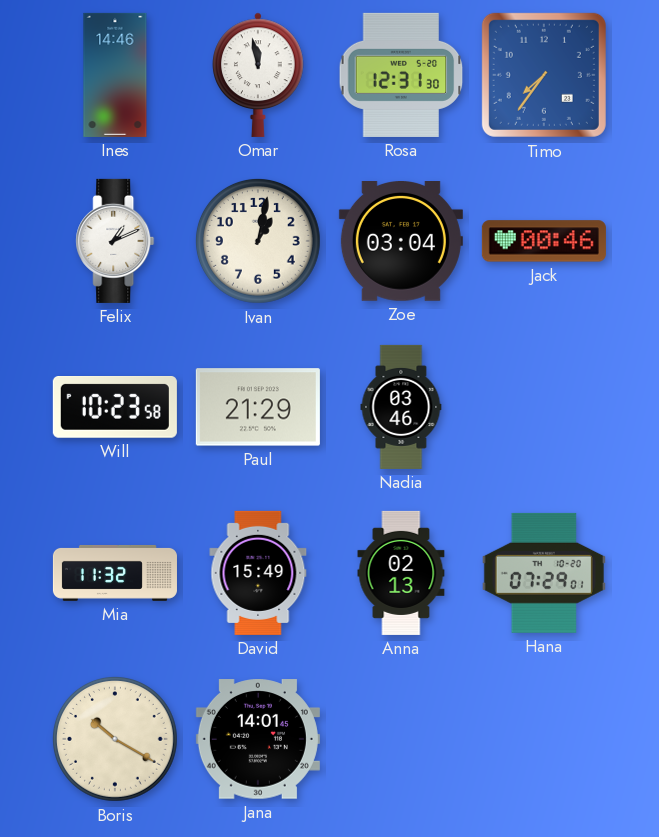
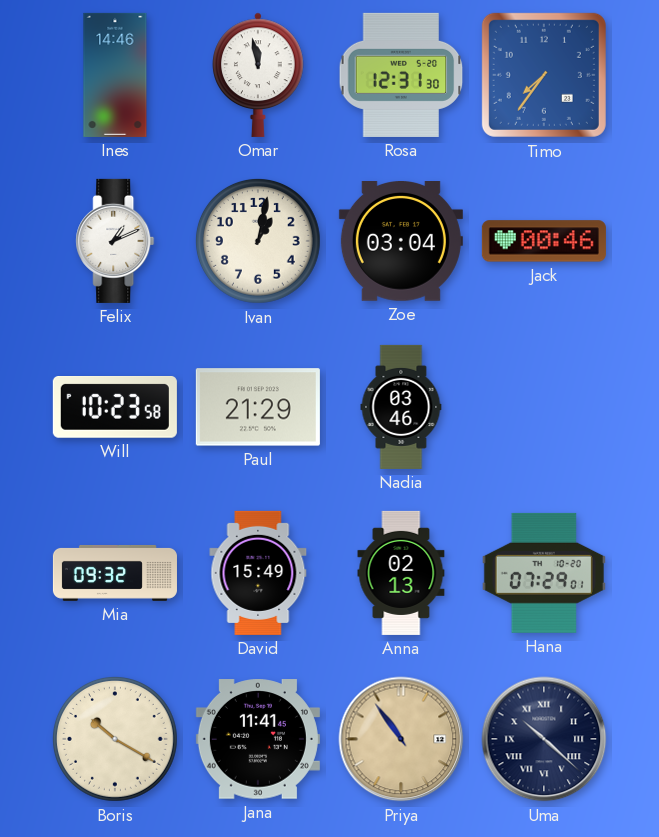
Mia: 11:32 -> 09:32 (115, 573)
Jana: 14:01 -> 11:41 (258, 739)
Priya: none -> 10:54 (401, 739)
Uma: none -> 10:22 (544, 739)
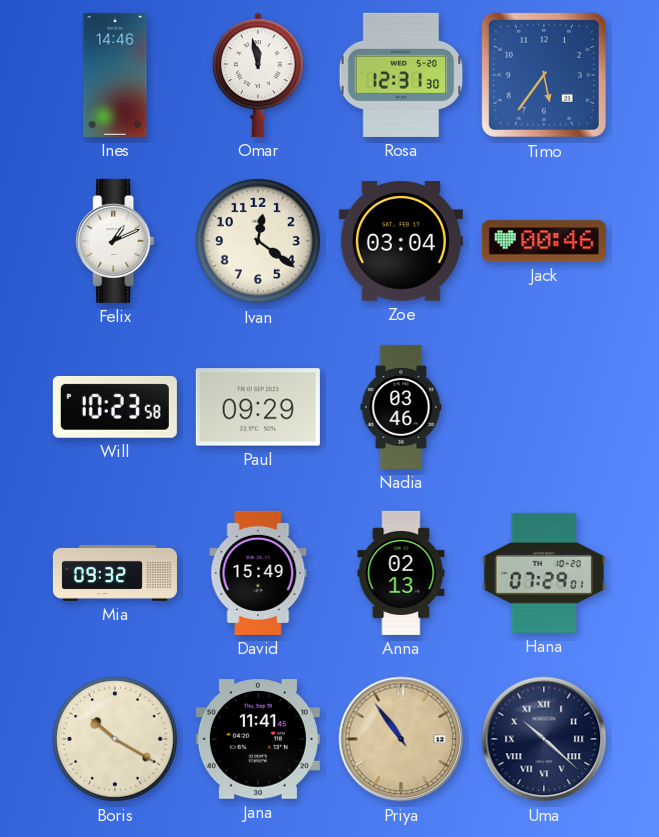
Timo: 7:36 -> 5:36 (544, 75)
Ivan: 1:02 -> 12:21 (258, 241)
Paul: 21:29 -> 09:29 (258, 407)
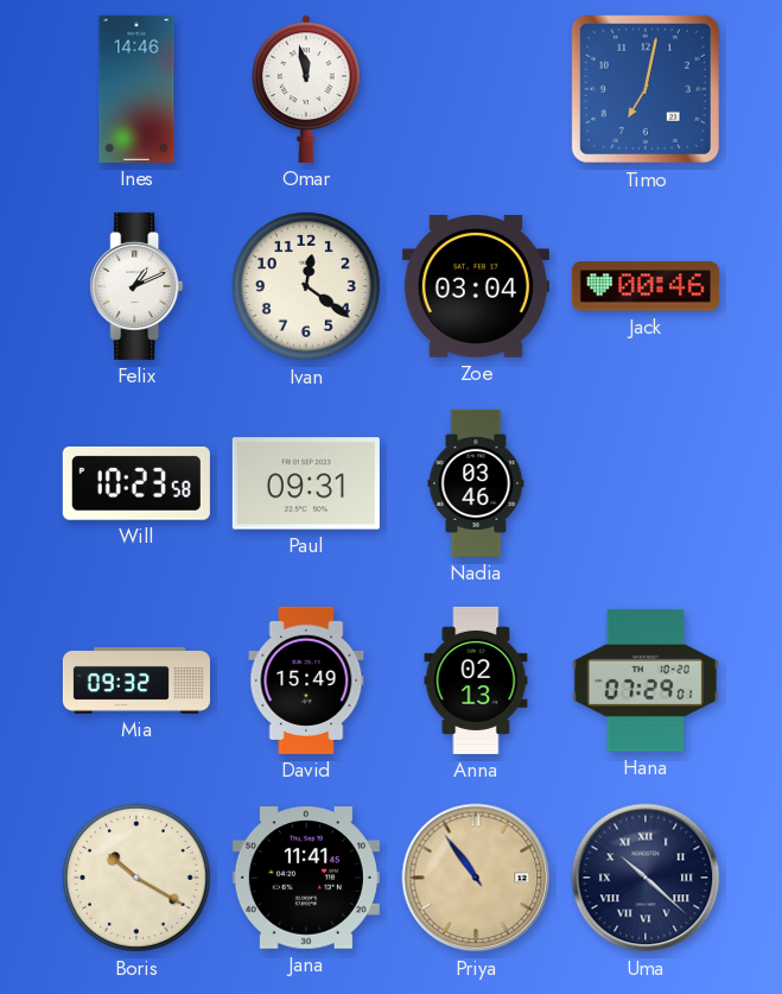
Rosa: 12:31 -> none (401, 75)
Timo: 5:36 -> 7:02 (646, 89)
Paul: 09:29 -> 09:31 (306, 483)
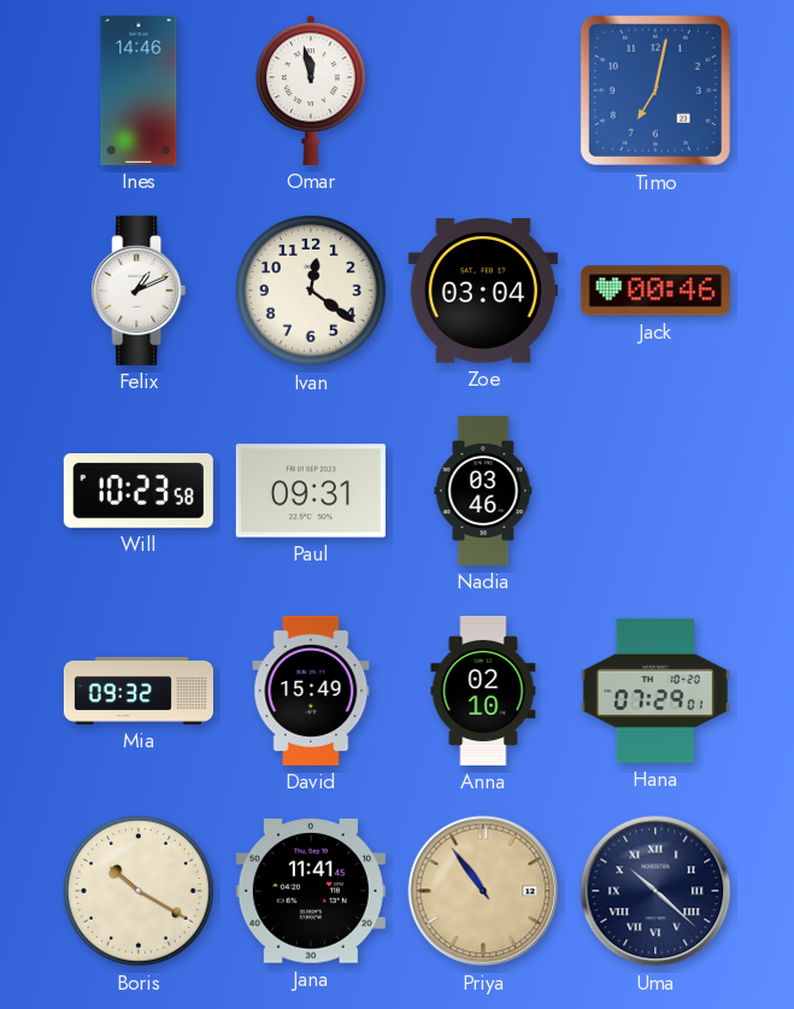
Anna: 02:13 -> 02:10 (483, 691)
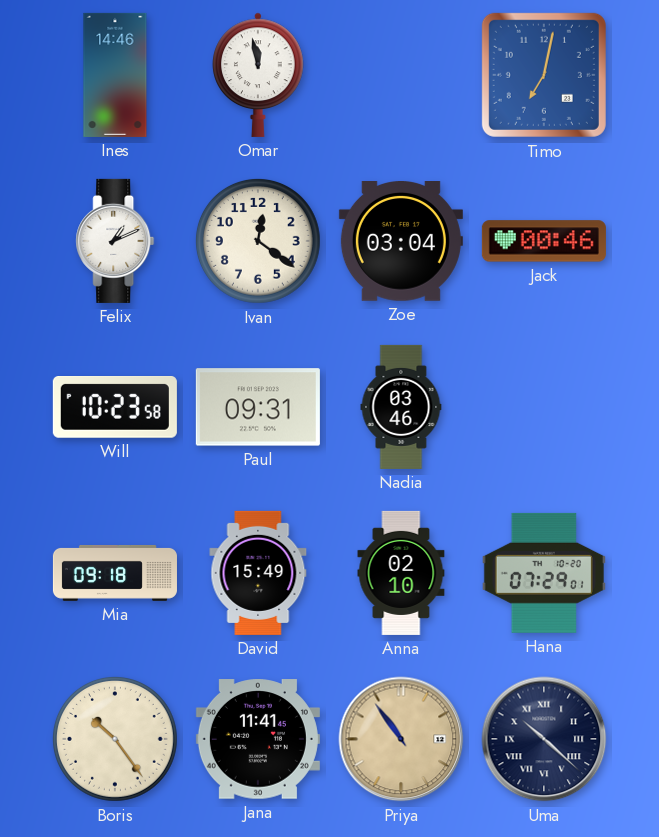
Mia: 09:32 -> 09:18 (115, 573)
Boris: 10:20 -> 10:24 (115, 739)
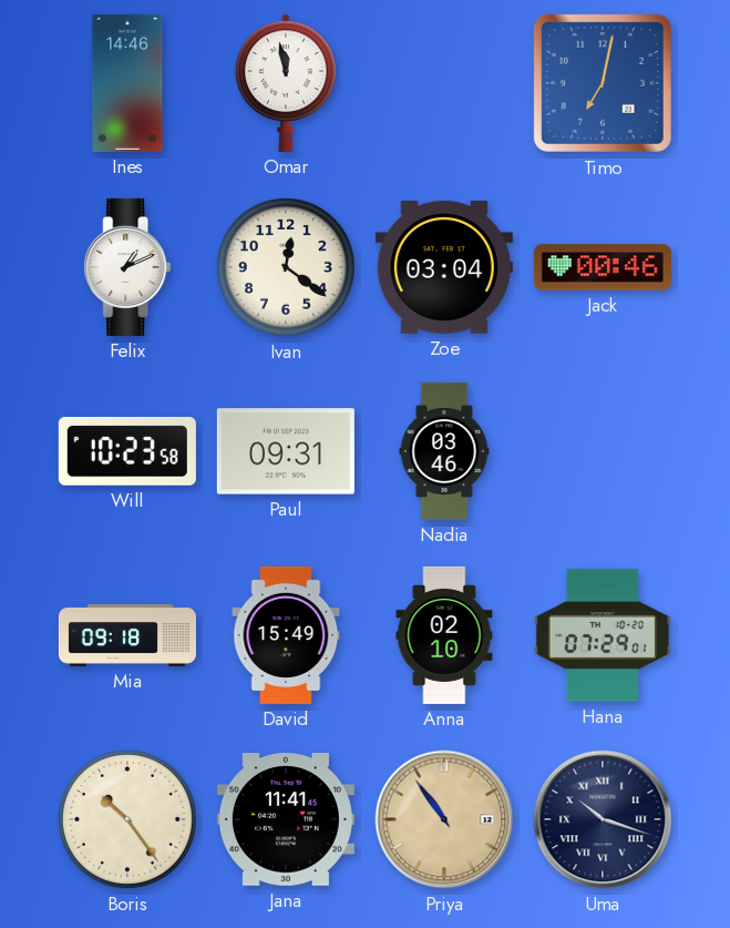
Uma: 10:22 -> 10:18 (603, 819)
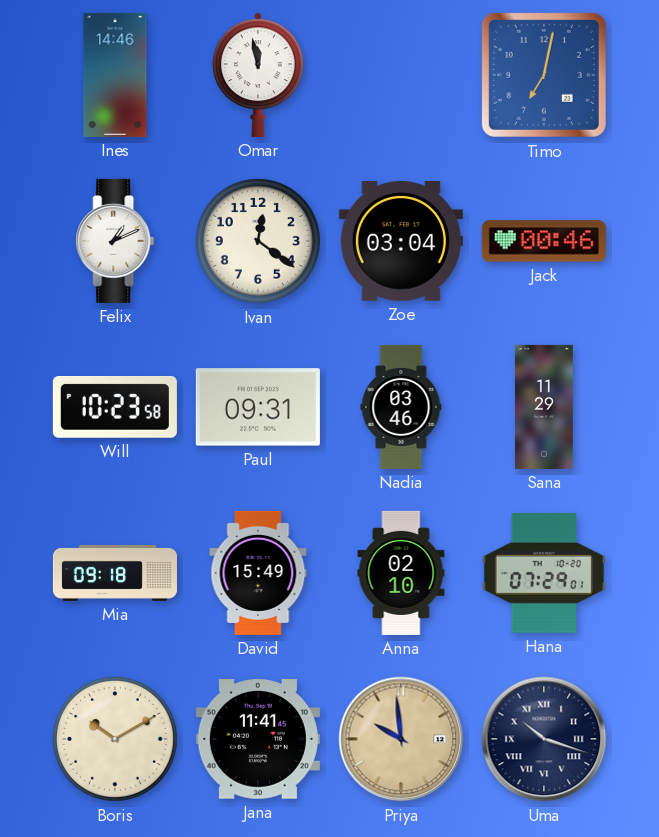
Sana: none -> 11:29 (545, 407)
Boris: 10:24 -> 10:10 (115, 739)
Priya: 10:54 -> 9:59 (401, 739)
